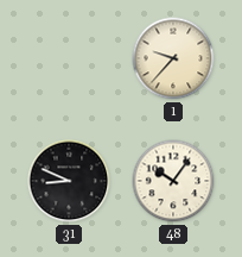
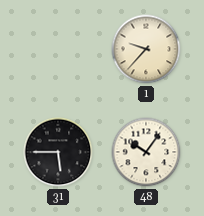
31: 8:49 -> 5:45 (58, 152)
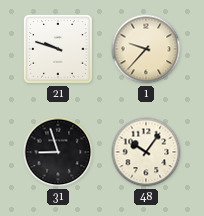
21: none -> 9:48 (58, 49)
31: 5:45 -> 8:57 (58, 152)
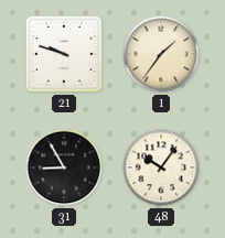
1: 9:37 -> 1:36 (161, 54)
31: 8:57 -> 8:55 (64, 167)
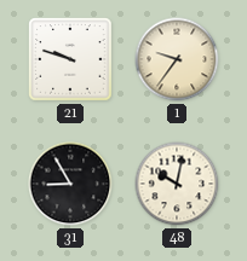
1: 1:36 -> 9:36 (177, 59)
48: 10:06 -> 10:02 (177, 184)
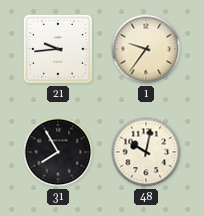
21: 9:48 -> 9:44 (58, 49)
31: 8:55 -> 7:55 (58, 152)
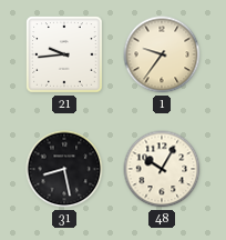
31: 7:55 -> 8:28 (64, 169)
48: 10:02 -> 10:05 (162, 169)
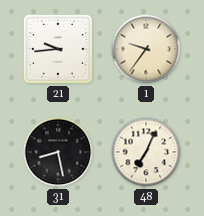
48: 10:05 -> 7:04 (146, 152)
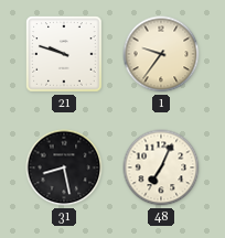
21: 9:44 -> 9:48 (64, 54)
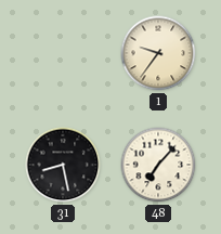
21: 9:48 -> none (64, 54)
48: 7:04 -> 7:07 (158, 165)
